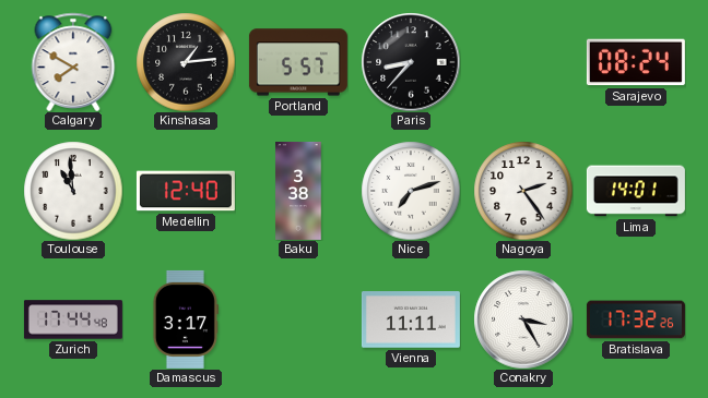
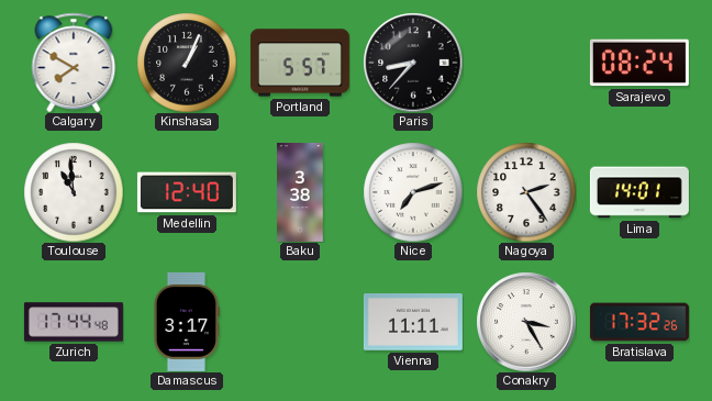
Kinshasa: 1:14 -> 1:04 (187, 63)
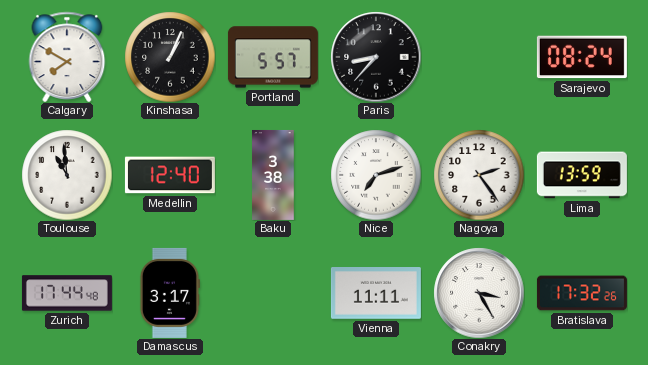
Lima: 14:01 -> 13:59 (582, 175)
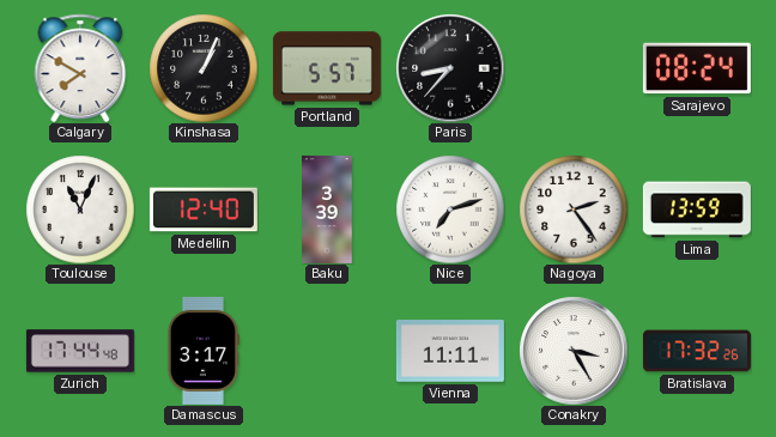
Toulouse: 10:59 -> 11:04 (80, 210)
Baku: 3:38 -> 3:39 (327, 210)
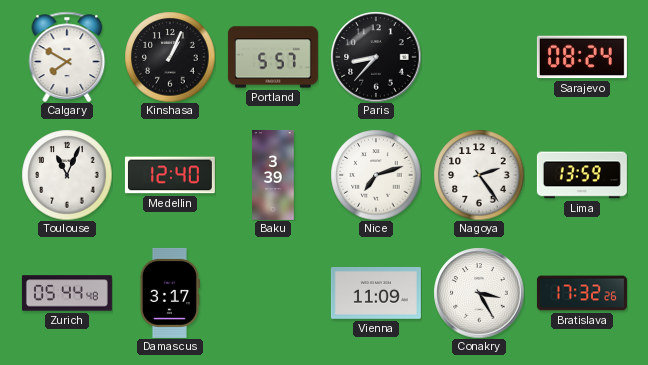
Zurich: 17:44 -> 05:44 (67, 293)
Vienna: 11:11 -> 11:09 (376, 294)
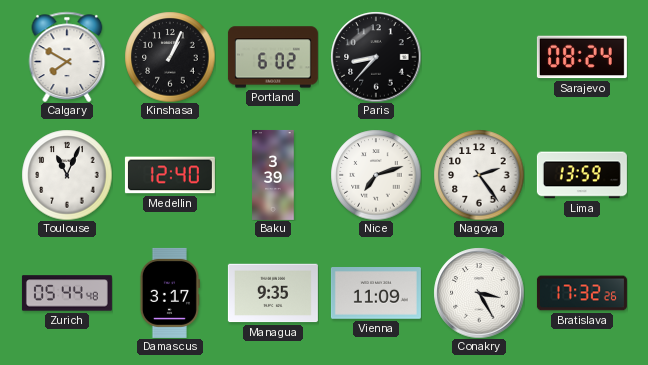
Portland: 5:57 -> 6:02 (273, 57)
Managua: none -> 9:35 (273, 293)
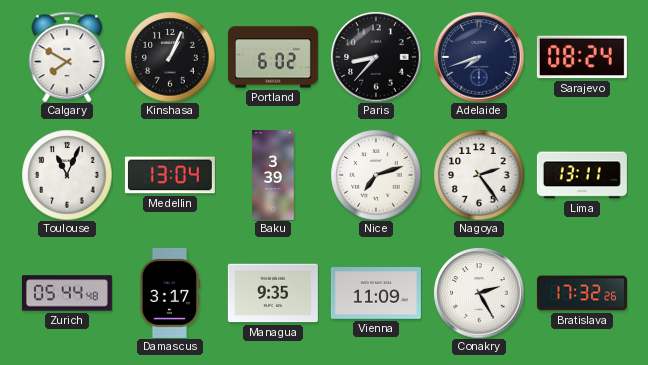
Adelaide: none -> 7:42 (479, 57)
Medellin: 12:40 -> 13:04 (170, 175)
Lima: 13:59 -> 13:11 (582, 175)
Conakry: 3:25 -> 2:25 (479, 293)
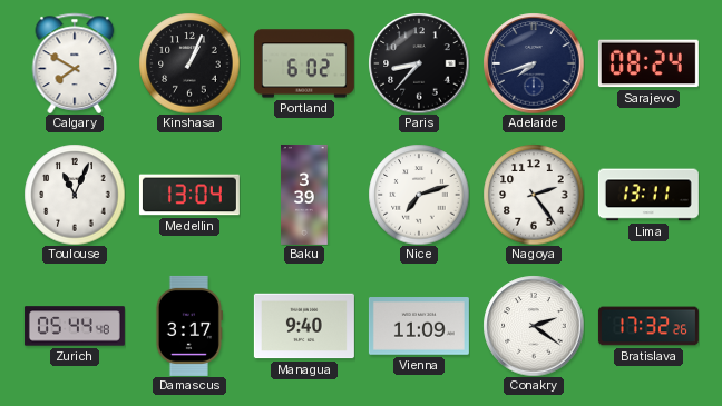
Managua: 9:35 -> 9:40 (304, 326)
Conakry: 2:25 -> 2:21 (534, 326)
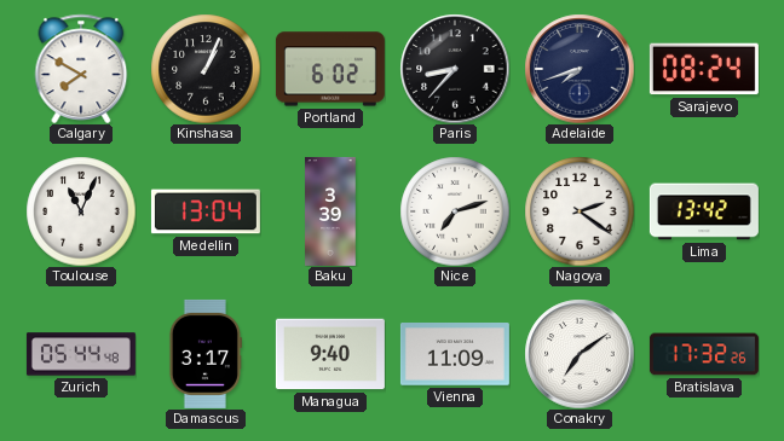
Nagoya: 2:24 -> 2:21 (580, 211)
Lima: 13:11 -> 13:42 (704, 211)
Conakry: 2:21 -> 7:09 (580, 354)
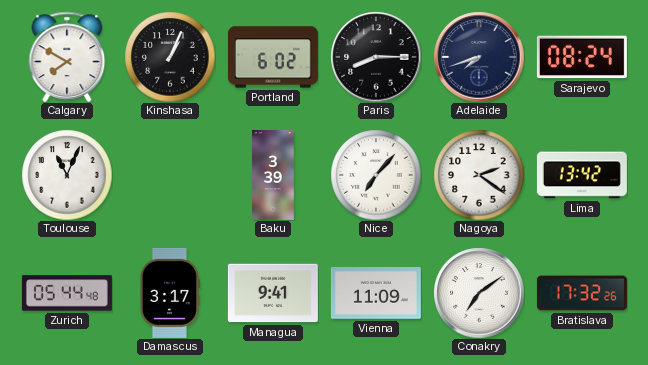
Paris: 8:37 -> 8:15 (376, 57)
Medellin: 13:04 -> none (206, 211)
Nice: 7:12 -> 7:07 (376, 175)
Managua: 9:40 -> 9:41 (273, 293)
